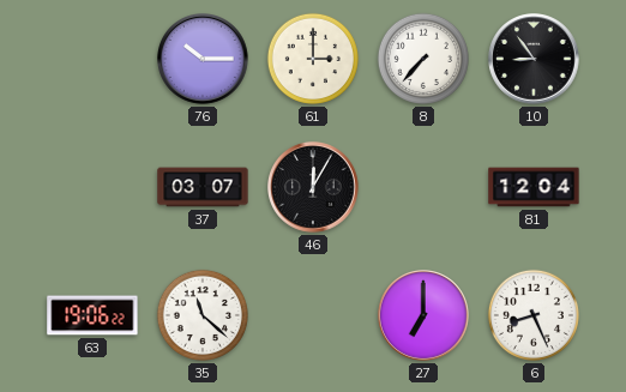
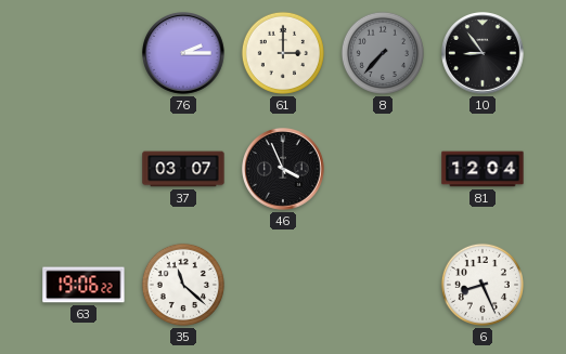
76: 10:15 -> 2:15 (184, 54)
8 dial: white -> grey (383, 53)
46: 12:05 -> 3:56 (284, 170)
27: 7:00 -> none (425, 316)
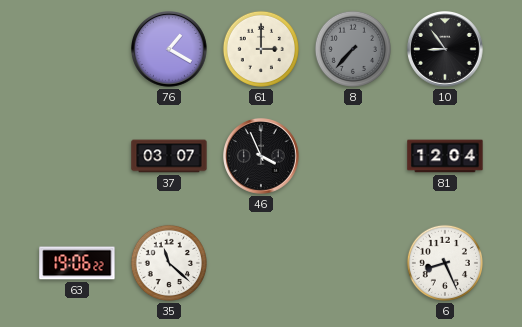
76: 2:15 -> 1:20 (170, 50)
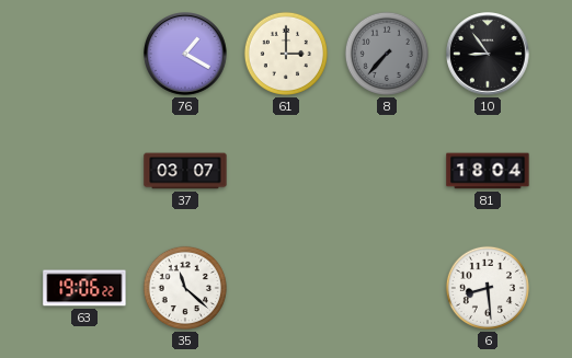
46: 3:56 -> none (262, 157)
81: 12:04 -> 18:04 (488, 171)
6: 8:26 -> 8:29 (488, 288)
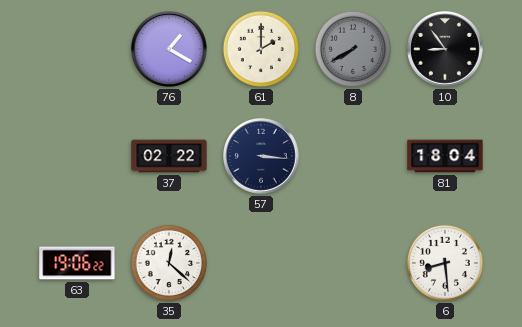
61: 3:00 -> 2:00 (261, 49)
8: 7:37 -> 7:40 (353, 49)
37: 03:07 -> 02:22 (169, 156)
57: none -> 3:16 (262, 157)
35: 11:22 -> 12:22 (169, 263)
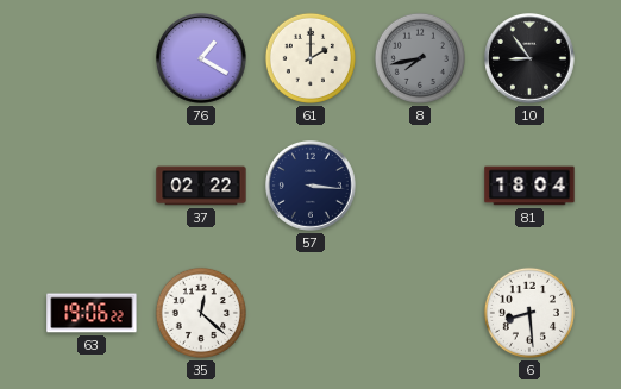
8: 7:40 -> 7:43 (420, 58)
